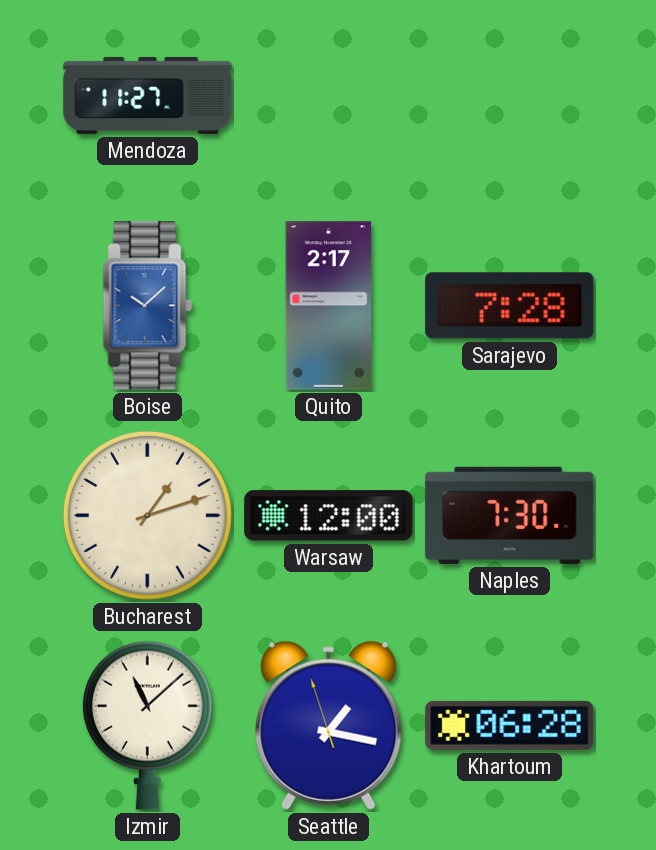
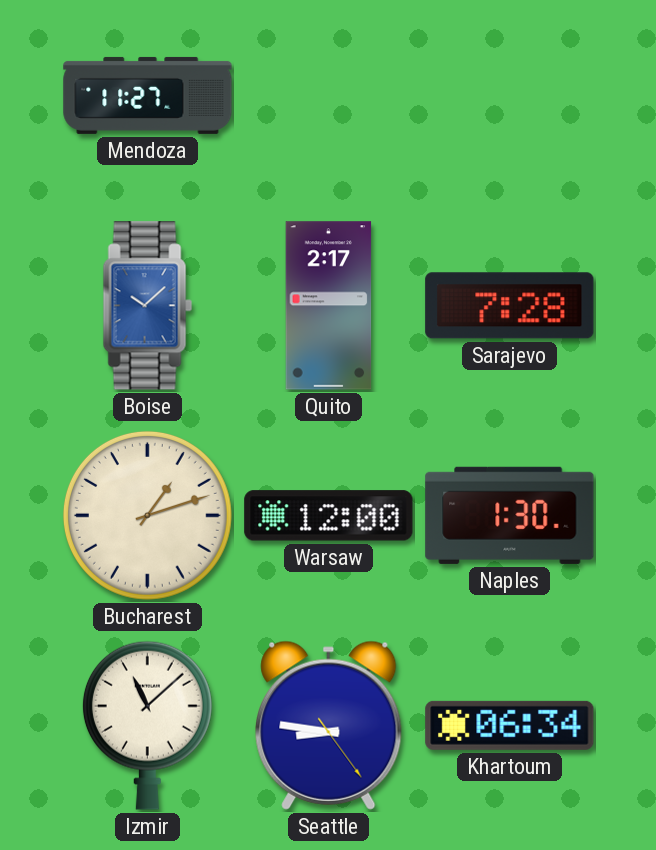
Naples: 7:30 -> 1:30 (510, 515)
Seattle: 1:16 -> 8:46 (329, 725)
Khartoum: 06:28 -> 06:34 (510, 725)
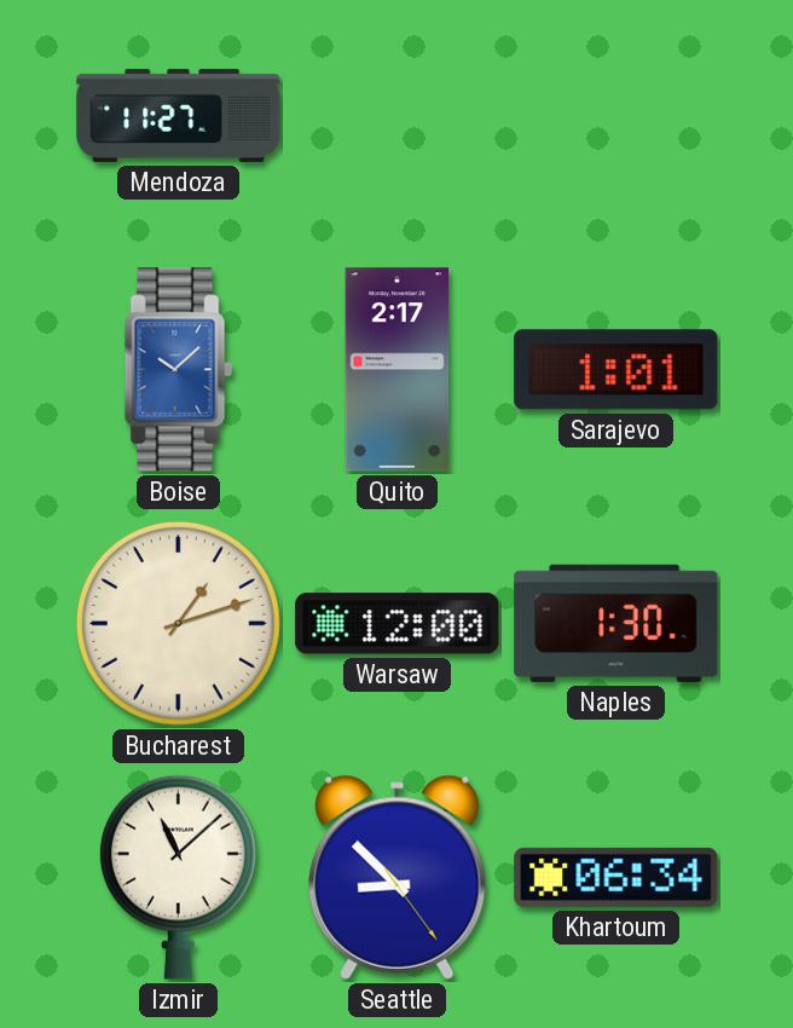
Sarajevo: 7:28 -> 1:01 (617, 370)
Seattle: 8:46 -> 8:52 (398, 877)
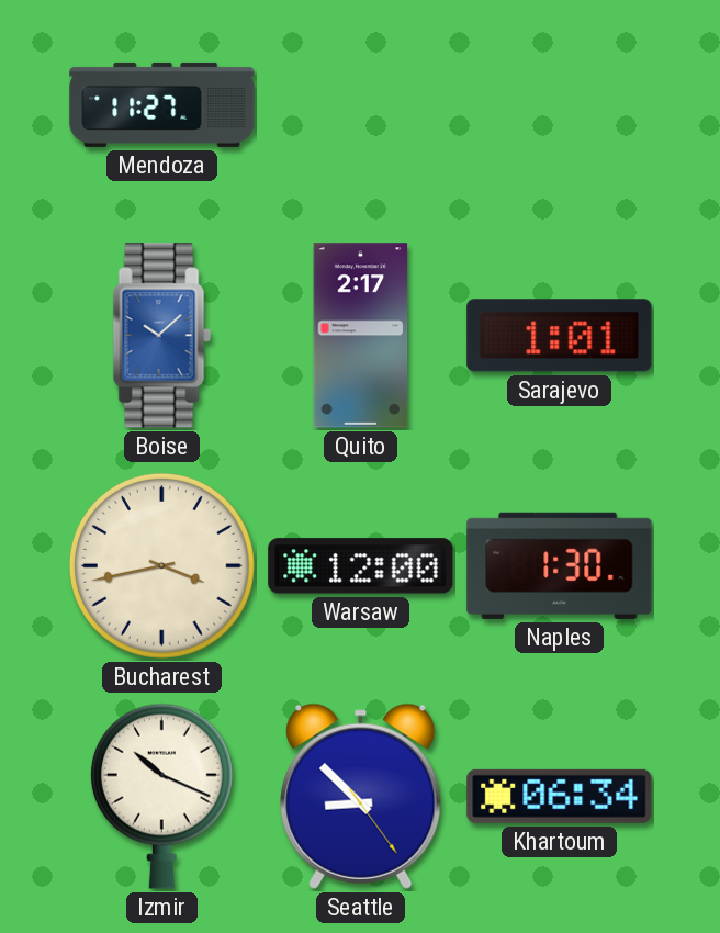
Bucharest: 1:12 -> 3:43 (161, 565)
Izmir: 11:08 -> 10:19 (161, 796)
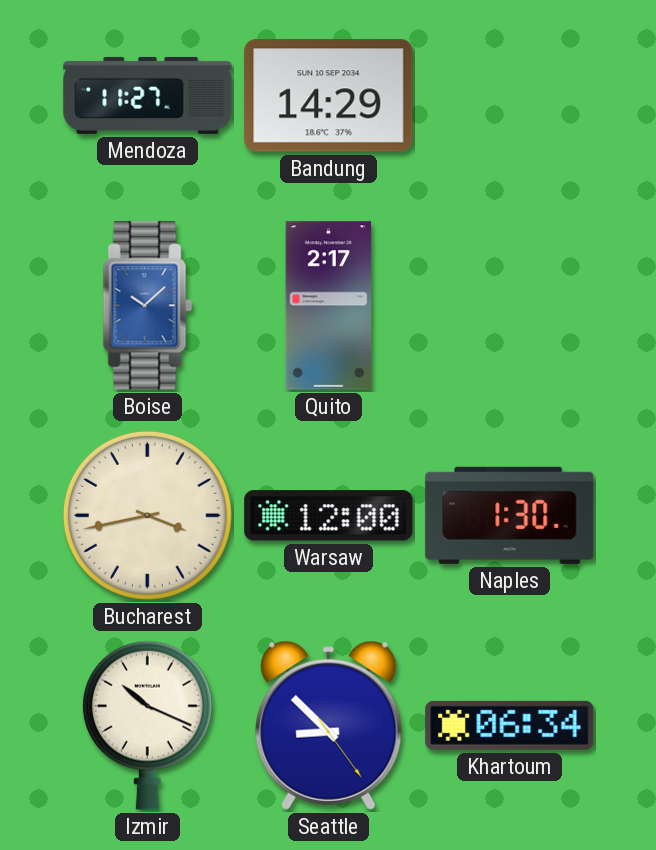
Bandung: none -> 14:29 (329, 96)
Sarajevo: 1:01 -> none (560, 336)
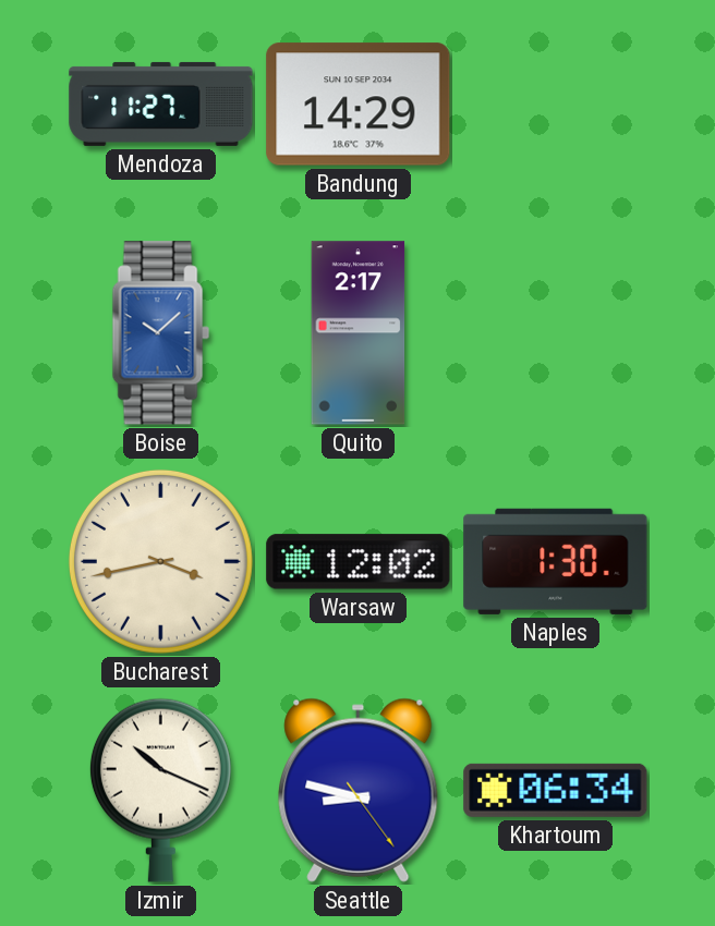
Warsaw: 12:00 -> 12:02 (359, 562)
Seattle: 8:52 -> 8:47 (359, 790)
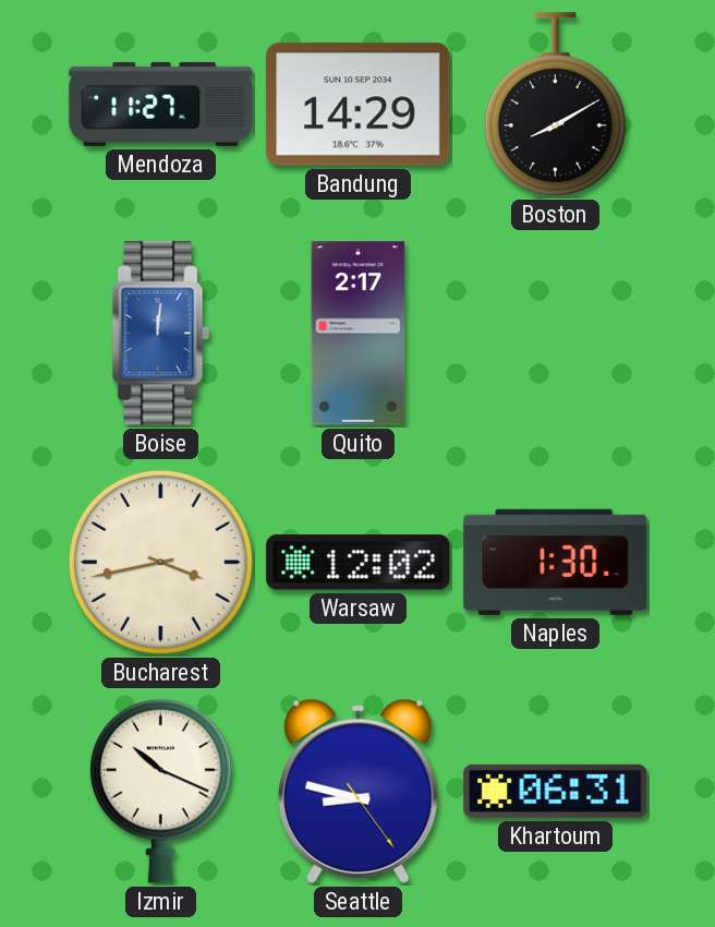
Boston: none -> 8:10 (555, 105)
Boise: 10:08 -> 12:01 (160, 334)
Khartoum: 06:34 -> 06:31 (556, 791)
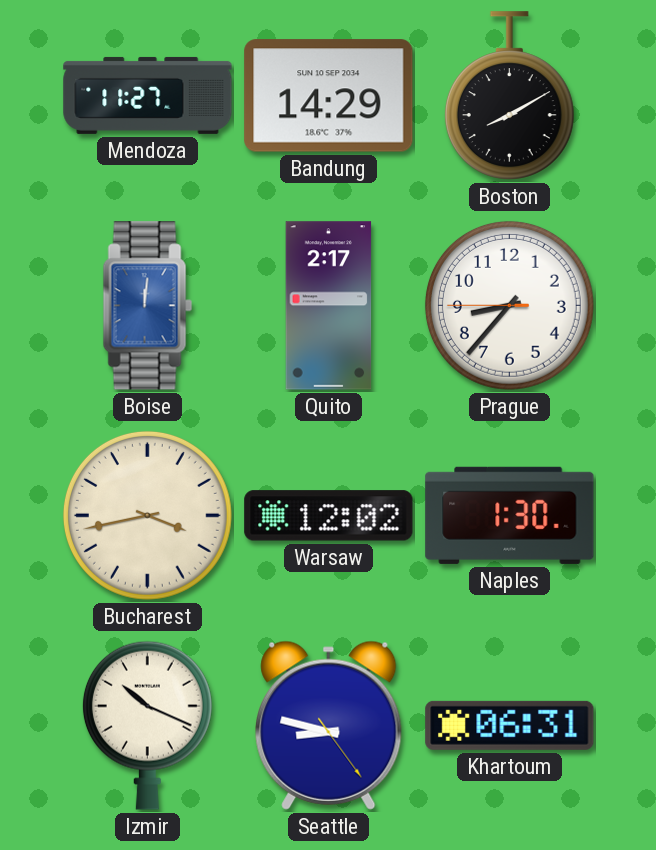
Prague: none -> 8:36 (509, 305)
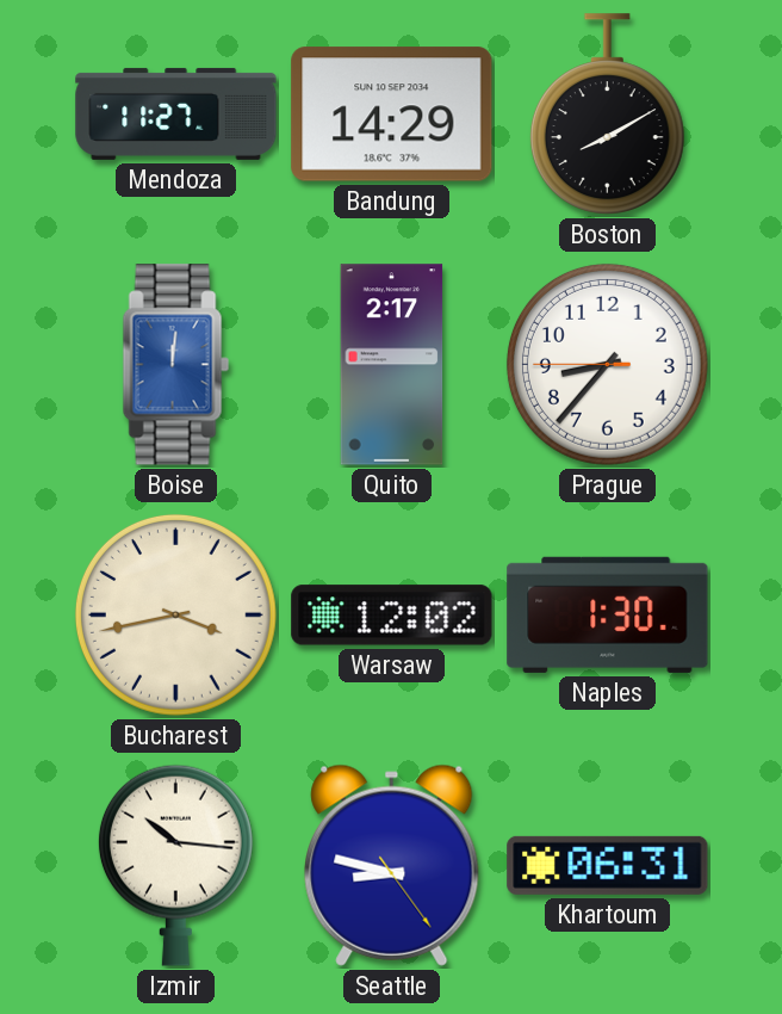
Izmir: 10:19 -> 10:16 (175, 865)
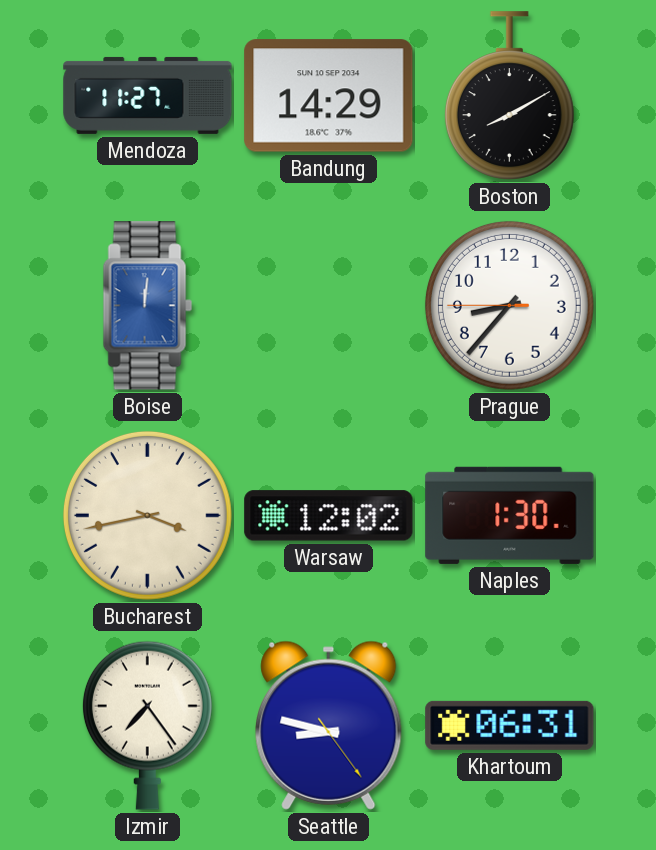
Quito: 2:17 -> none (392, 365)
Izmir: 10:16 -> 7:24 (147, 725)
